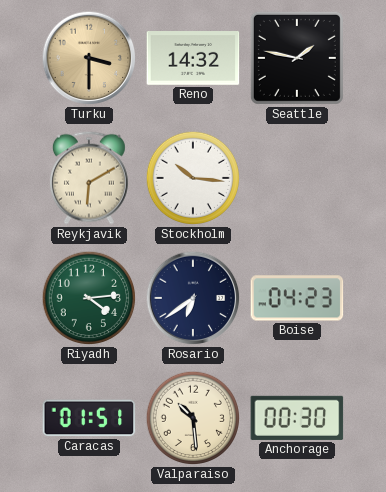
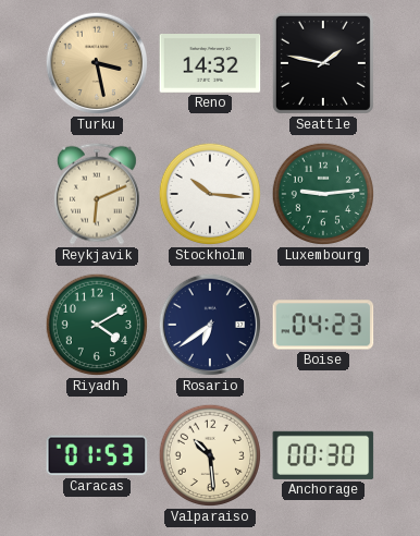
Turku: 3:30 -> 3:28 (97, 63)
Reykjavik: 6:10 -> 6:11 (97, 194)
Luxembourg: none -> 9:14 (323, 194)
Riyadh: 4:14 -> 4:10 (97, 325)
Caracas: 01:51 -> 01:53 (97, 455)
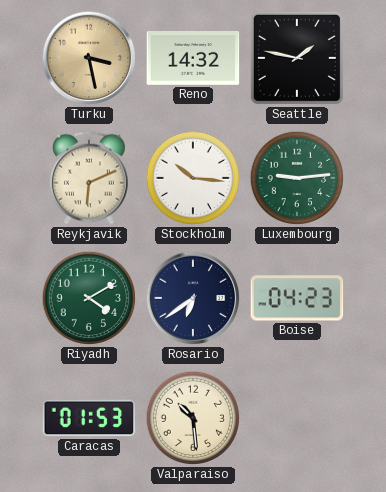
Anchorage: 00:30 -> none (323, 455)
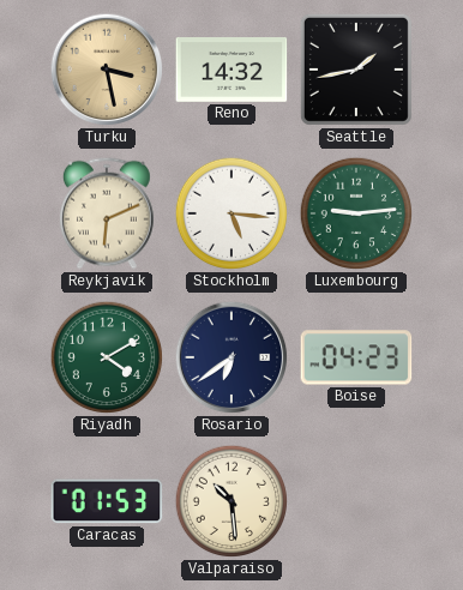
Seattle: 1:47 -> 1:43 (356, 70)
Stockholm: 10:16 -> 5:16 (231, 213)
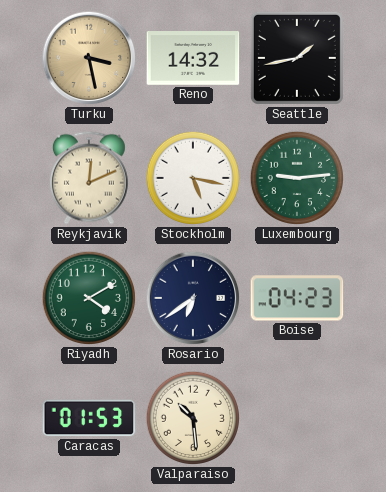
Reykjavik: 6:11 -> 12:11 (89, 178)
Stockholm: 5:16 -> 5:17 (193, 178)
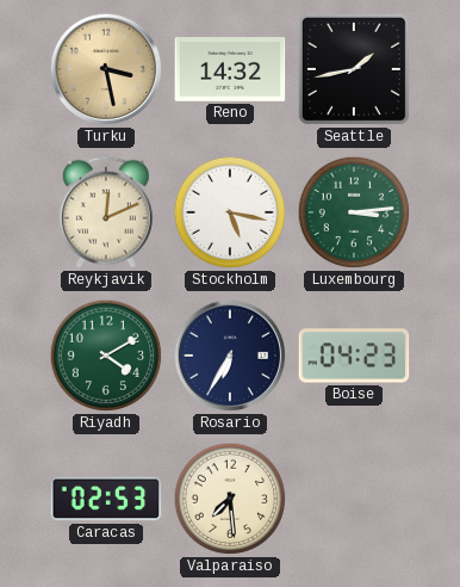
Luxembourg: 9:14 -> 3:14 (354, 212)
Rosario: 6:39 -> 6:35 (230, 356)
Caracas: 01:53 -> 02:53 (106, 499)
Valparaiso: 10:29 -> 7:29 (230, 499)
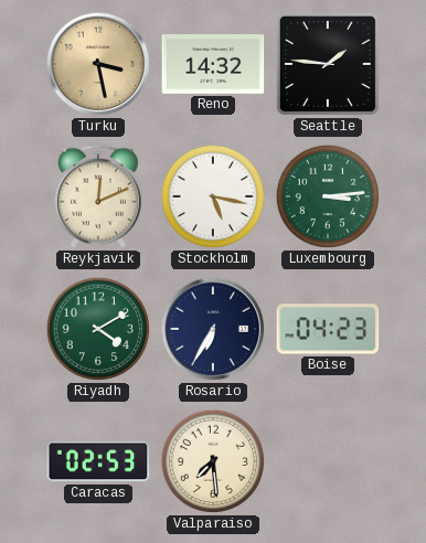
Seattle: 1:43 -> 1:46 (328, 64)
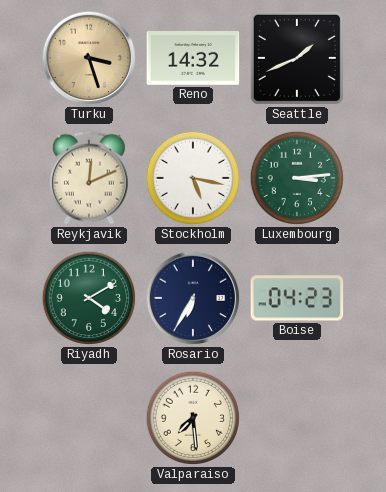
Turku: 3:28 -> 3:27 (89, 58)
Seattle: 1:46 -> 1:41 (297, 58)
Caracas: 02:53 -> none (98, 461)
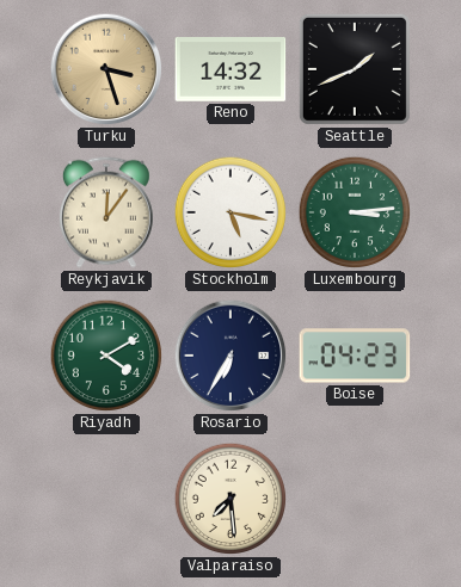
Reykjavik: 12:11 -> 12:06 (106, 212)
